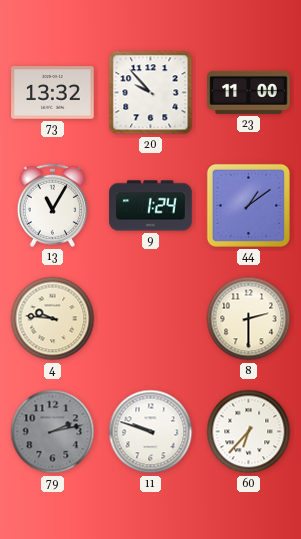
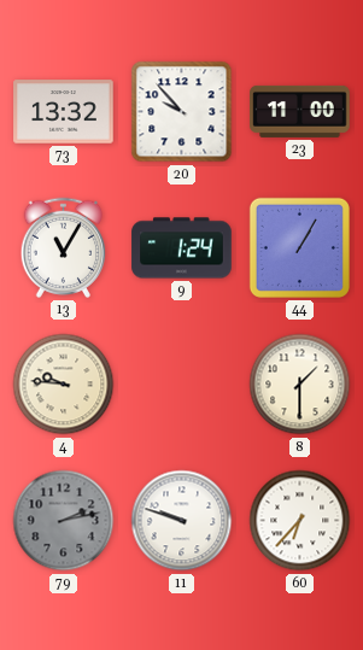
44: 1:09 -> 1:05 (299, 247)
8: 2:30 -> 1:30 (300, 385)
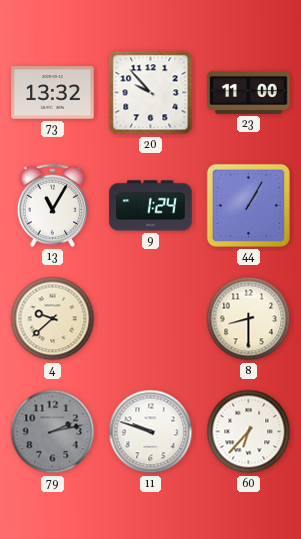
4: 9:46 -> 9:38 (53, 319)
8: 1:30 -> 8:30 (249, 319)
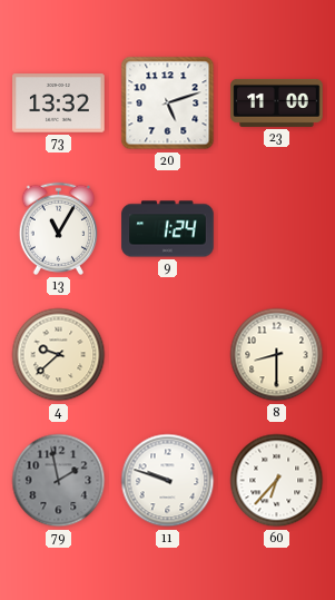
20: 9:53 -> 5:12 (168, 104)
44: 1:05 -> none (248, 205)
79: 2:13 -> 1:58 (59, 481)
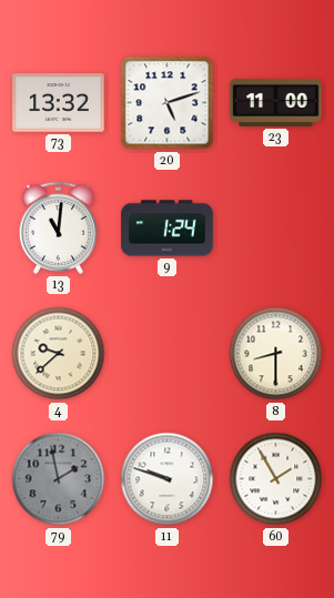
13: 11:05 -> 11:01 (58, 227)
60: 6:37 -> 1:55 (276, 479)
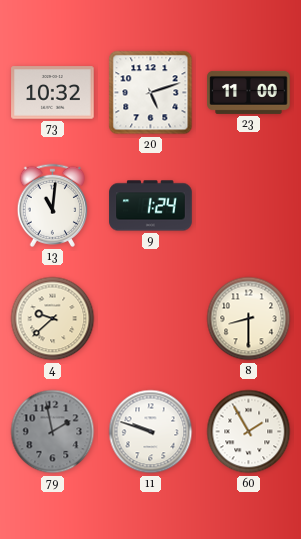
73: 13:32 -> 10:32 (53, 93)
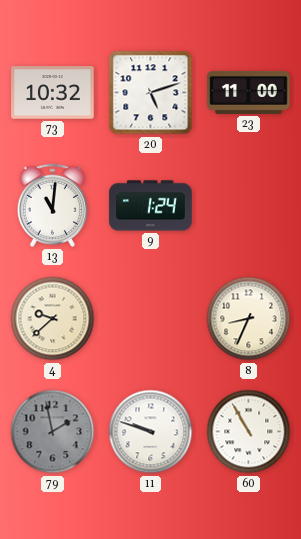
8: 8:30 -> 8:34 (249, 319)
60: 1:55 -> 10:55 (249, 432)
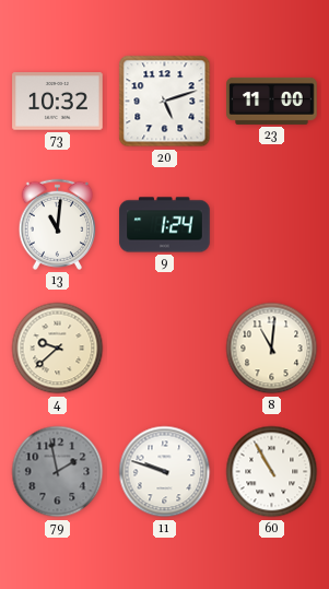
8: 8:34 -> 11:01 (272, 349)
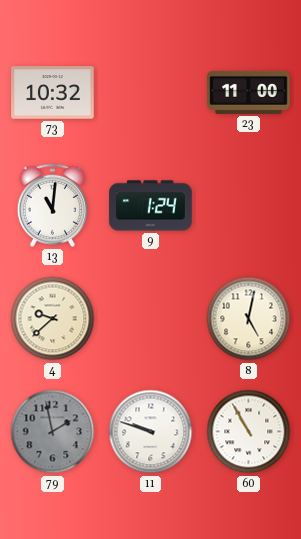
20: 5:12 -> none (165, 102)
8: 11:01 -> 5:02 (249, 319)
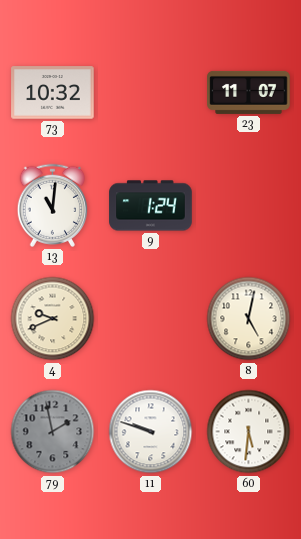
23: 11:00 -> 11:07 (249, 92)
4: 9:38 -> 9:41 (53, 319)
60: 10:55 -> 5:31 (249, 432)
